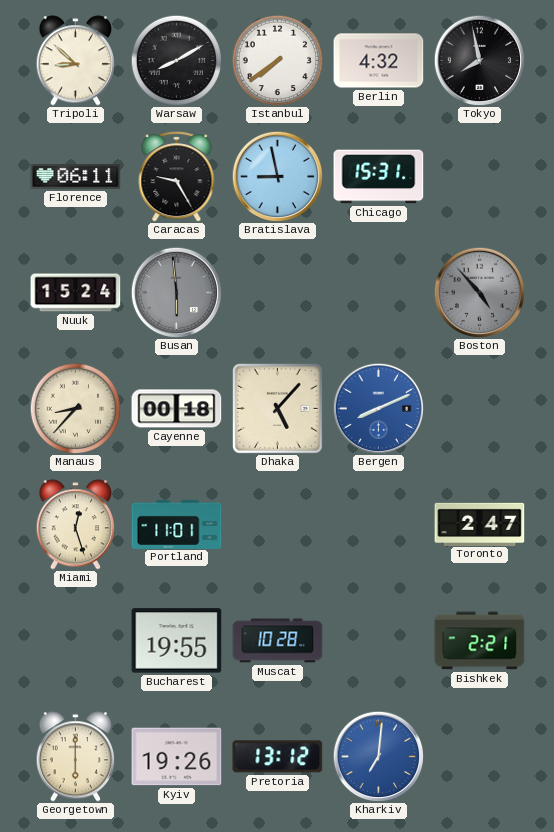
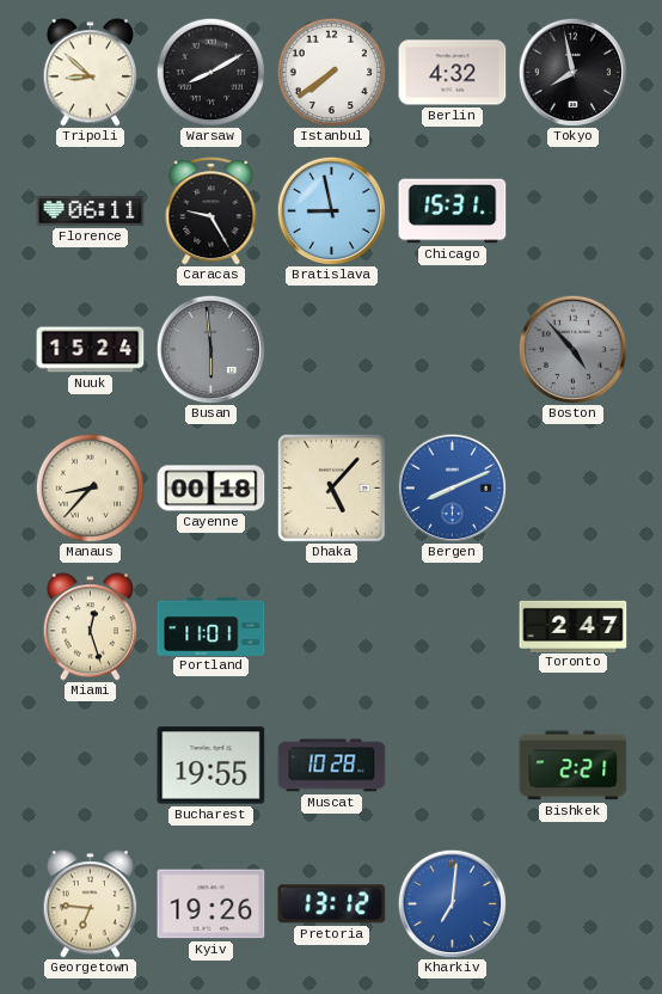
Georgetown: 6:00 -> 6:46 (91, 904)
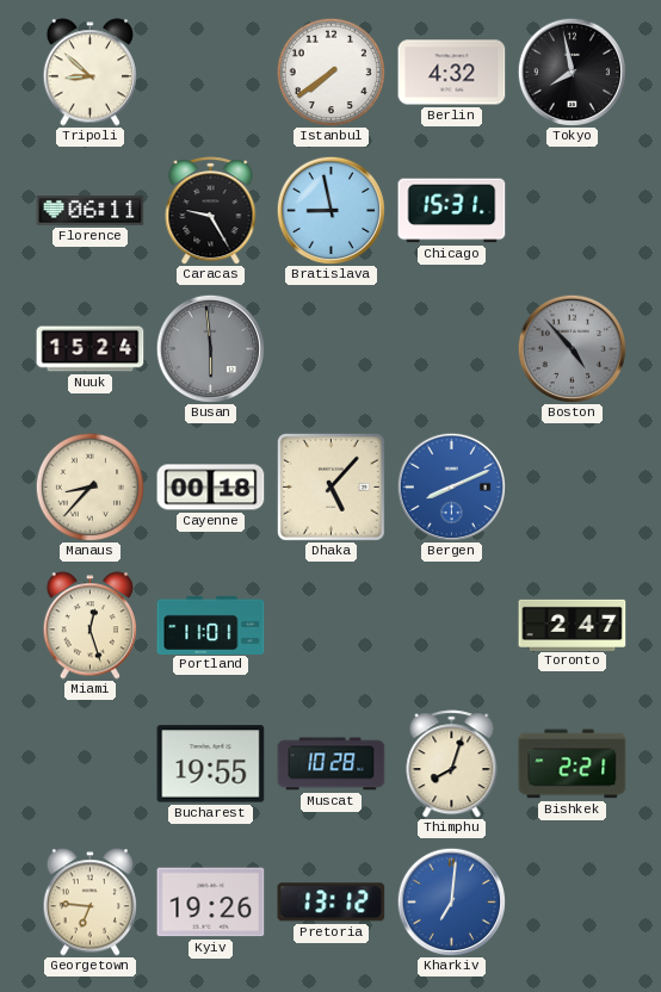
Warsaw: 8:10 -> none (210, 72)
Thimphu: none -> 8:03 (452, 764)
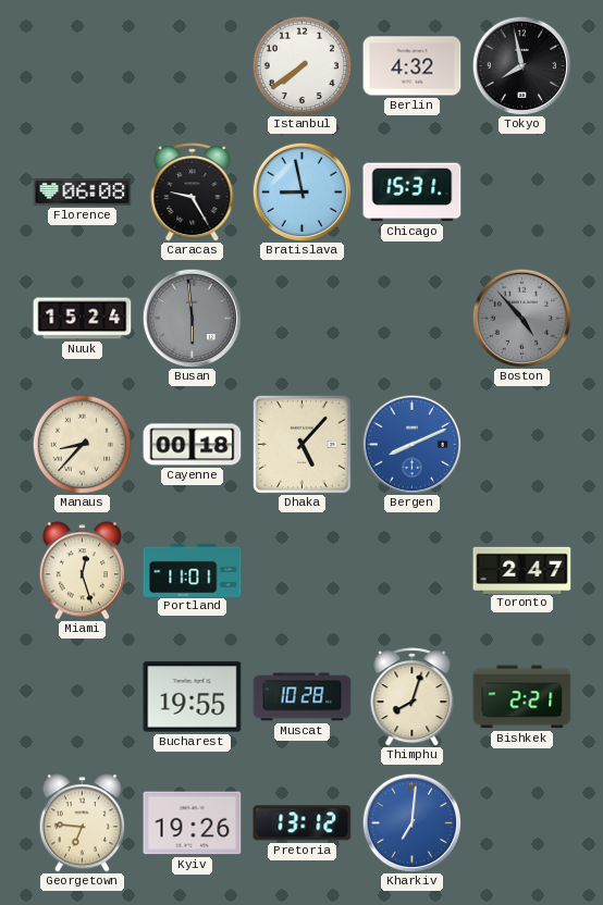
Tripoli: 8:52 -> none (91, 73)
Florence: 06:11 -> 06:08 (83, 193)
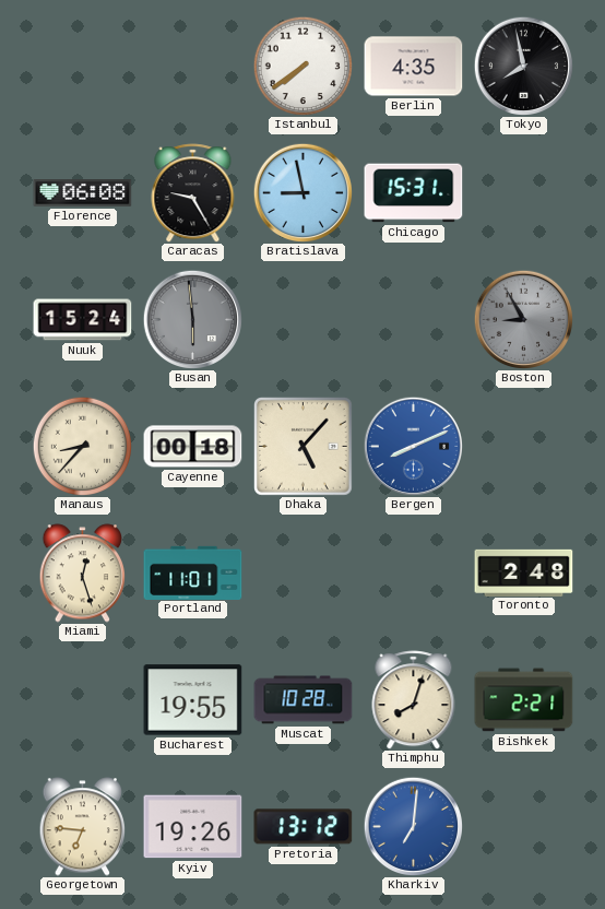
Berlin: 4:32 -> 4:35 (414, 67)
Boston: 4:53 -> 8:55 (523, 319)
Toronto: 2:47 -> 2:48 (524, 572)
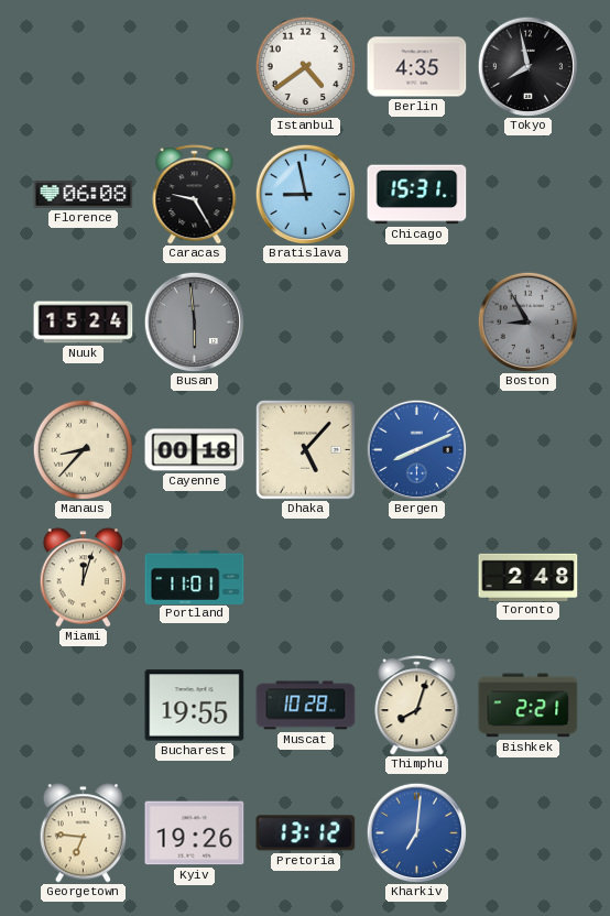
Istanbul: 7:39 -> 4:39 (305, 66)
Miami: 12:27 -> 12:03 (84, 578)
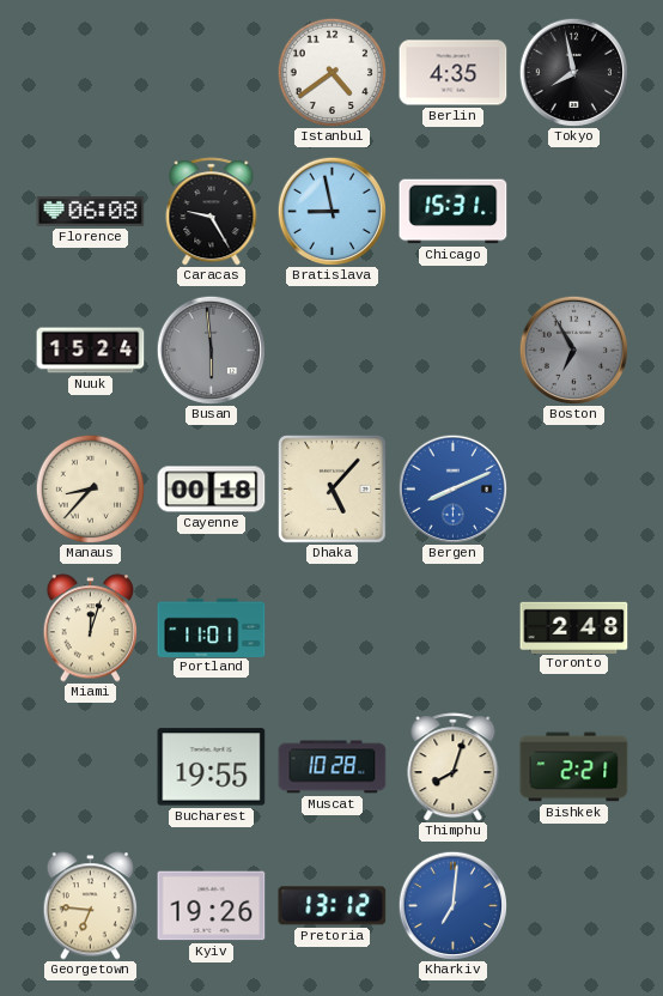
Boston: 8:55 -> 6:55 (573, 350)
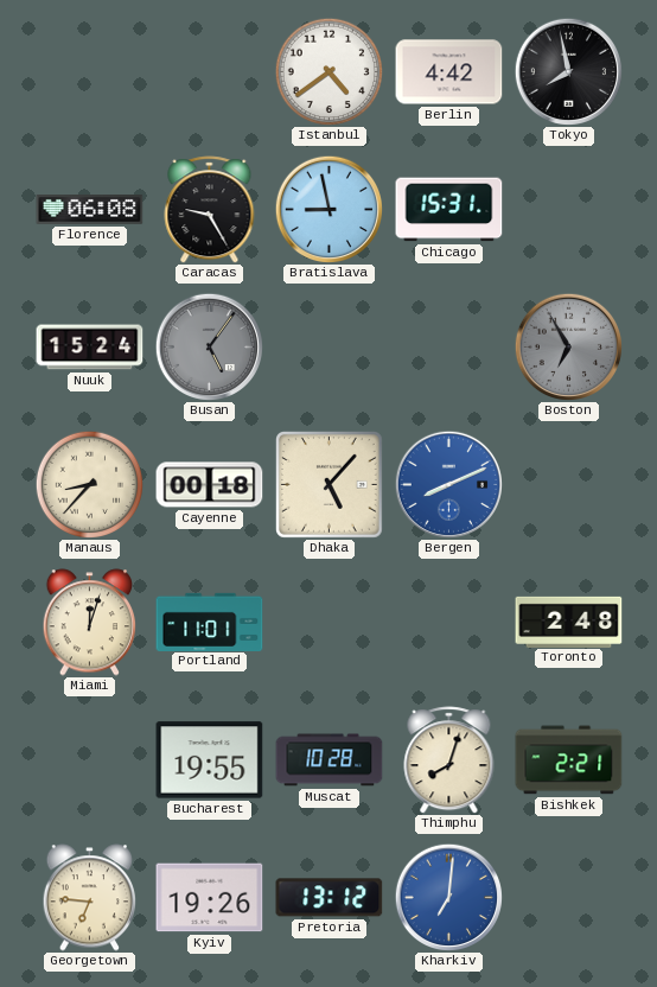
Berlin: 4:35 -> 4:42 (449, 72)
Busan: 5:59 -> 5:06 (209, 346)
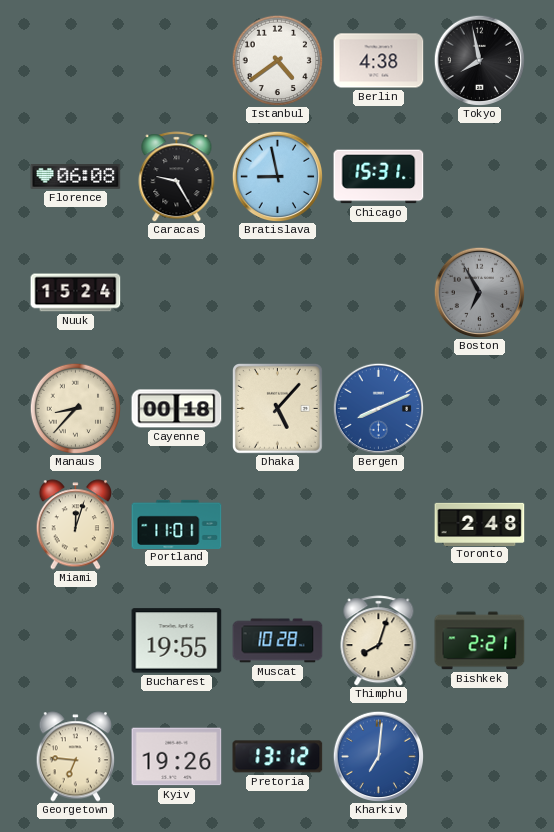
Berlin: 4:42 -> 4:38 (379, 61)
Busan: 5:06 -> none (209, 346)
